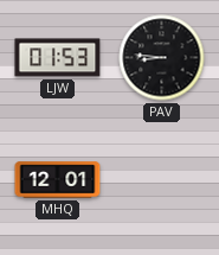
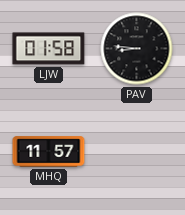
LJW: 01:53 -> 01:58 (49, 49)
MHQ: 12:01 -> 11:57 (49, 152)
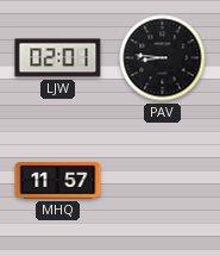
LJW: 01:58 -> 02:01 (58, 58)
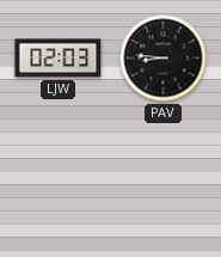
LJW: 02:01 -> 02:03 (59, 59)
MHQ: 11:57 -> none (58, 181)
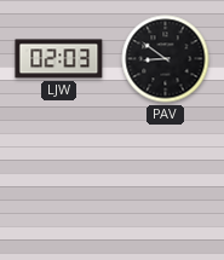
PAV: 8:46 -> 8:51 (166, 59)
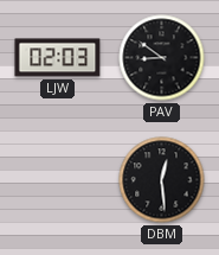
DBM: none -> 12:29 (162, 180)
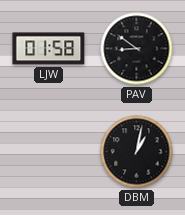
LJW: 02:03 -> 01:58 (49, 49)
DBM: 12:29 -> 1:02 (137, 152)
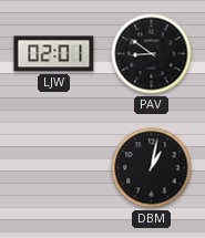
LJW: 01:58 -> 02:01 (54, 54)
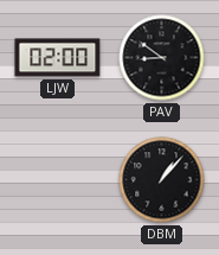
LJW: 02:01 -> 02:00 (58, 58)
DBM: 1:02 -> 1:07 (162, 180)
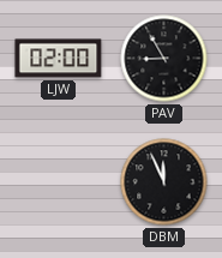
PAV: 8:51 -> 8:55 (164, 59)
DBM: 1:07 -> 11:56 (164, 182)
